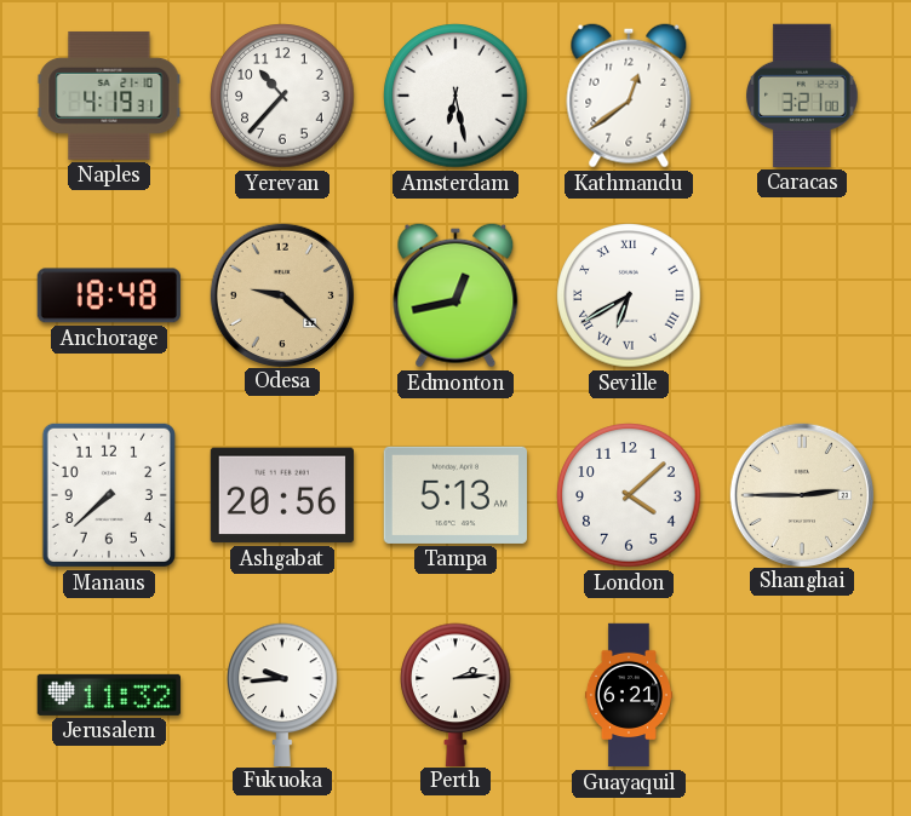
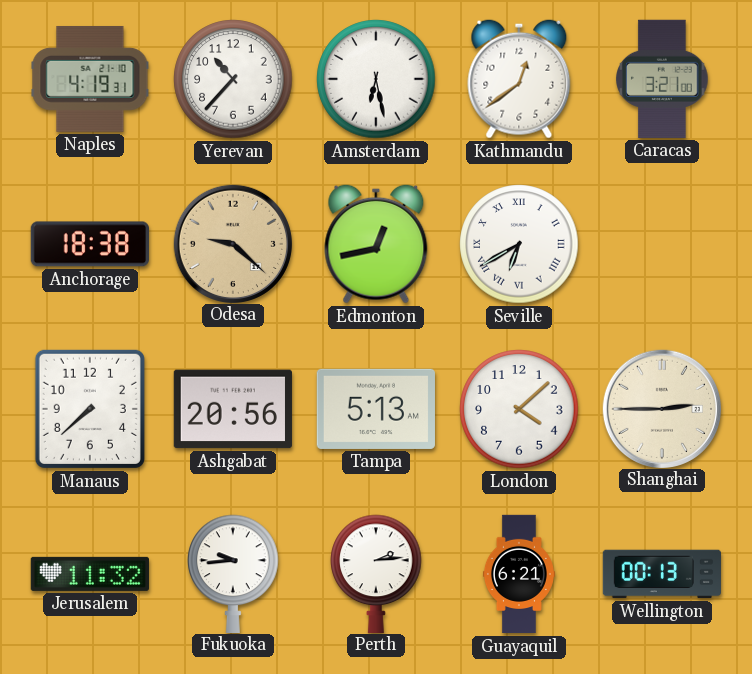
Anchorage: 18:48 -> 18:38 (90, 244)
Wellington: none -> 00:13 (661, 574)
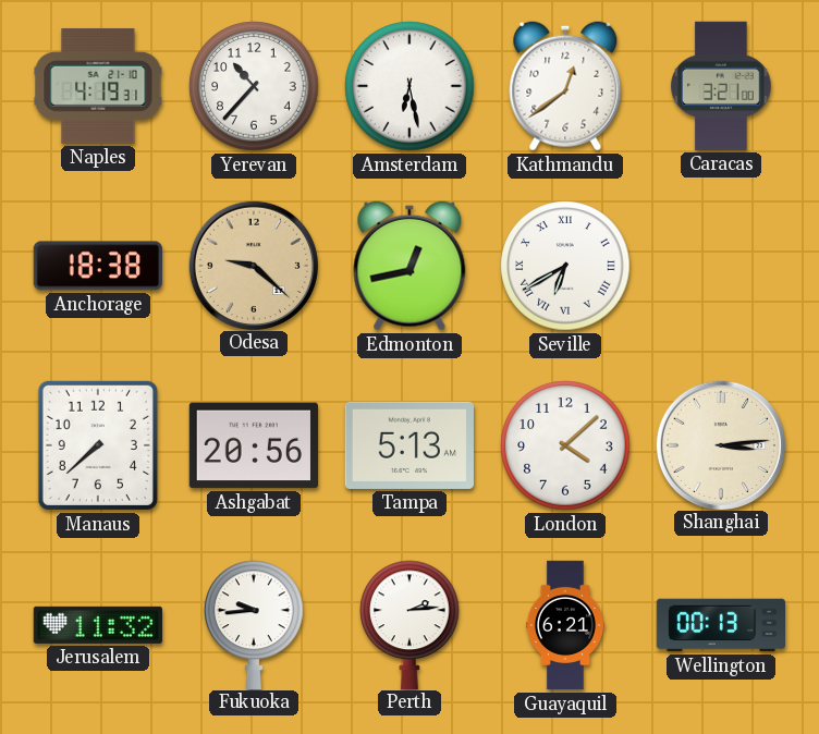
Shanghai: 2:45 -> 3:14 (720, 444)
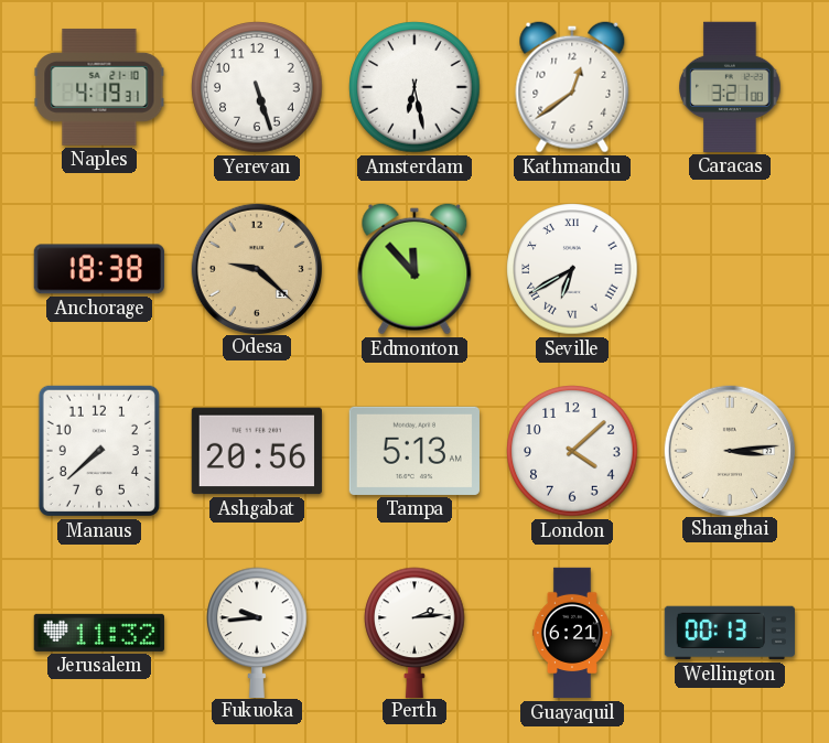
Yerevan: 10:37 -> 5:27 (257, 87)
Edmonton: 12:43 -> 11:53 (415, 269)
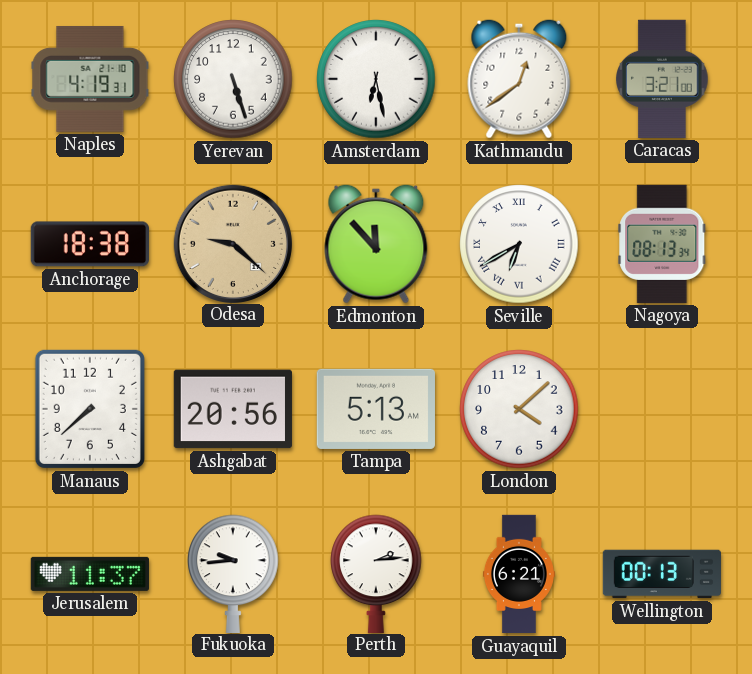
Nagoya: none -> 08:13 (662, 244)
Shanghai: 3:14 -> none (729, 450)
Jerusalem: 11:32 -> 11:37 (90, 574)
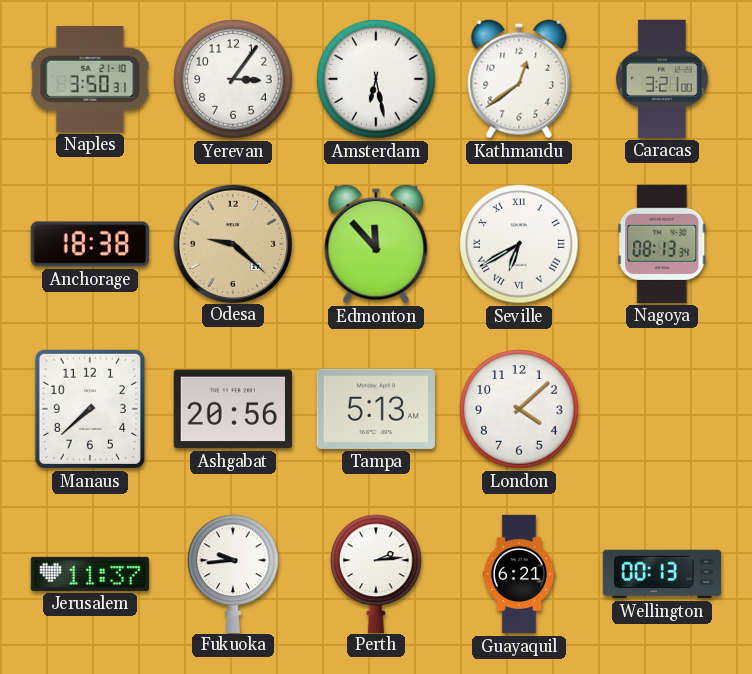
Naples: 4:19 -> 3:50 (90, 79)
Yerevan: 5:27 -> 3:06 (233, 79)
